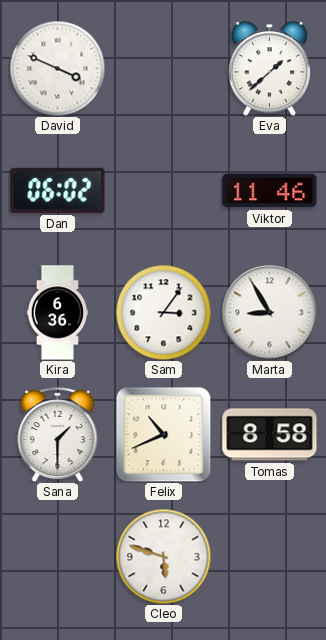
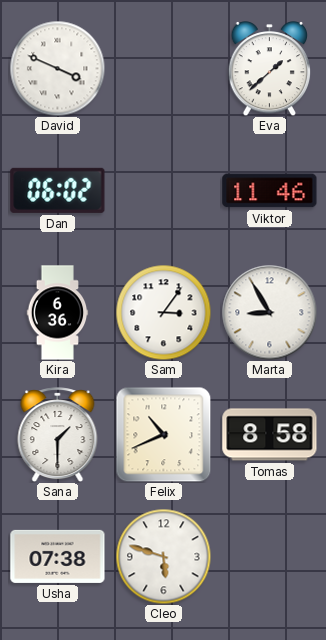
Usha: none -> 07:38 (58, 556)
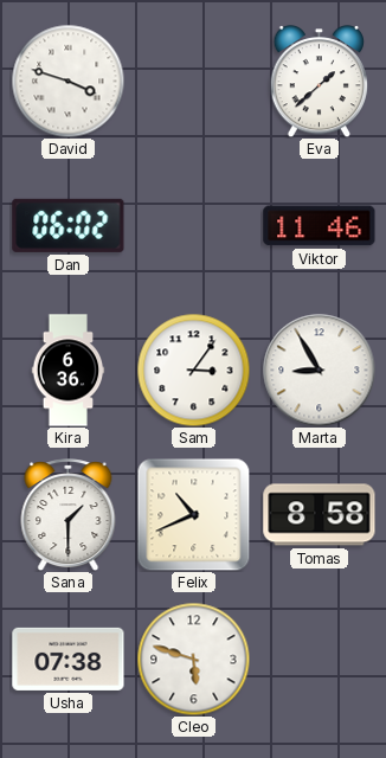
David: 3:49 -> 3:48 (67, 81)
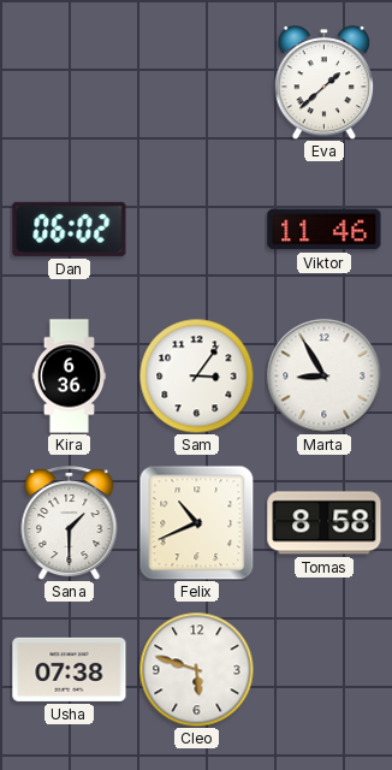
David: 3:48 -> none (67, 81)
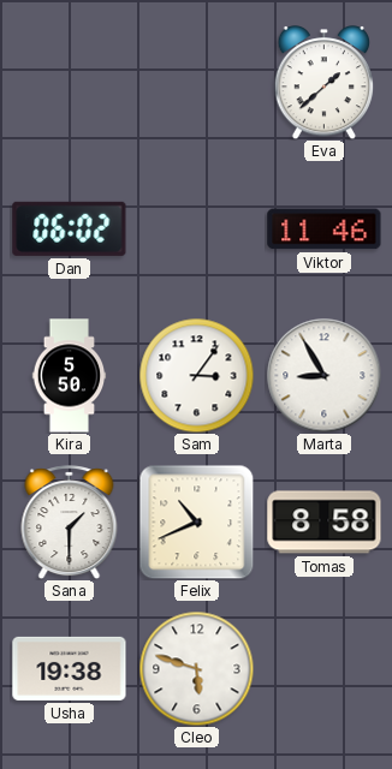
Kira: 6:36 -> 5:50 (70, 376)
Usha: 07:38 -> 19:38 (70, 668)
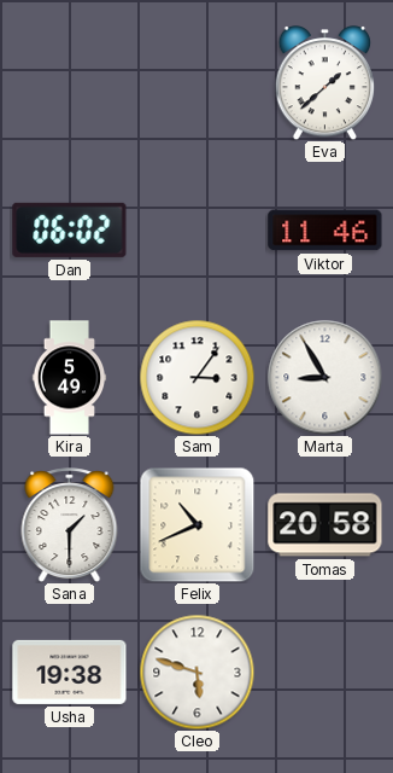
Kira: 5:50 -> 5:49 (70, 378)
Tomas: 8:58 -> 20:58 (325, 525)
